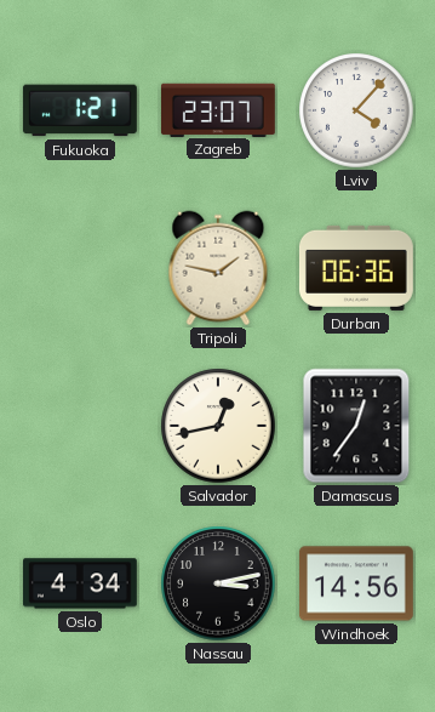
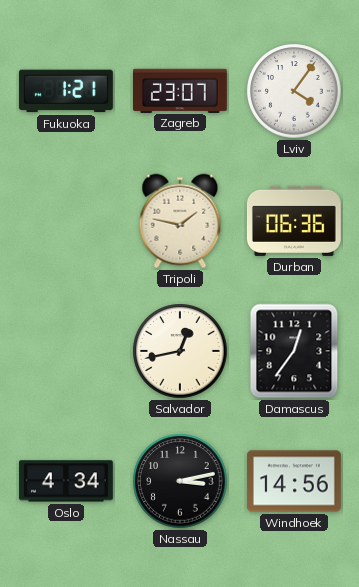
Lviv: 4:07 -> 4:06 (294, 91)
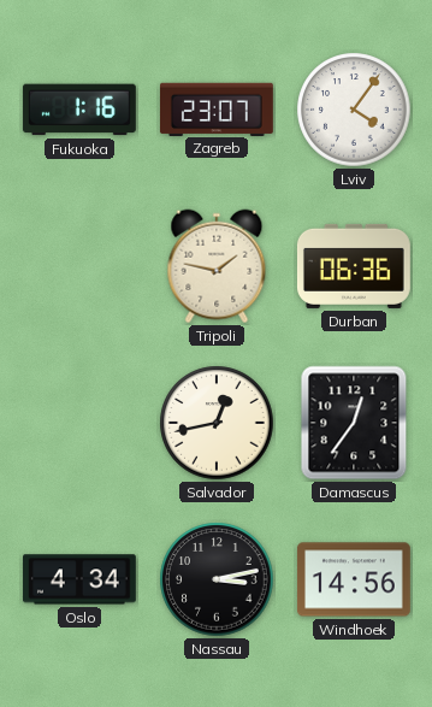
Fukuoka: 1:21 -> 1:16 (79, 110)
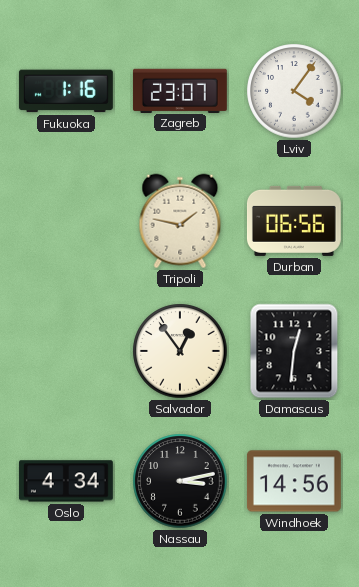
Durban: 06:36 -> 06:56 (294, 221)
Salvador: 12:43 -> 12:54 (180, 351)
Damascus: 12:36 -> 12:31 (294, 351)
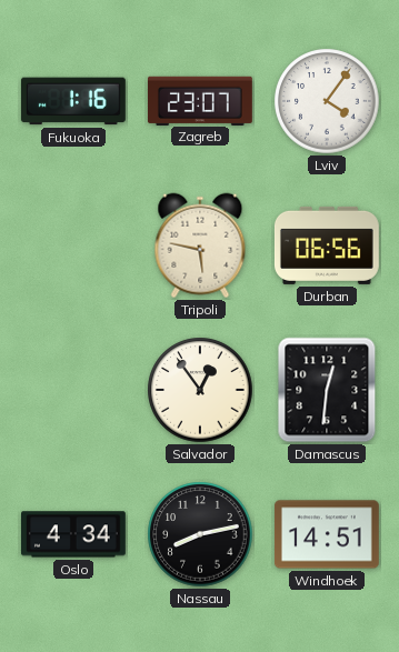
Tripoli: 1:47 -> 5:47 (200, 245)
Nassau: 3:13 -> 8:13 (200, 534)
Windhoek: 14:56 -> 14:51 (327, 534)
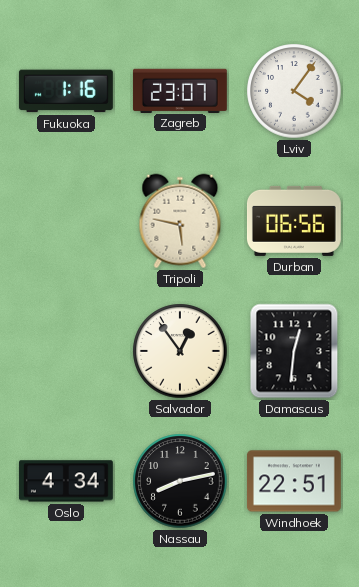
Windhoek: 14:51 -> 22:51 (294, 481)
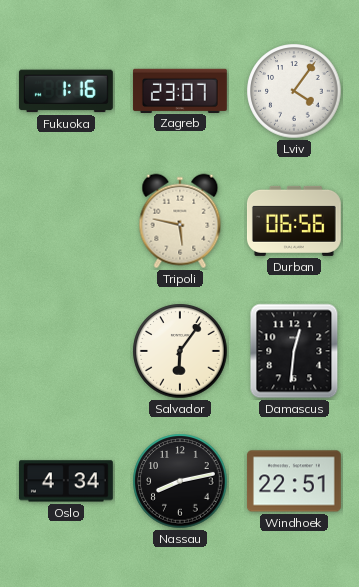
Salvador: 12:54 -> 6:06 (180, 351)
